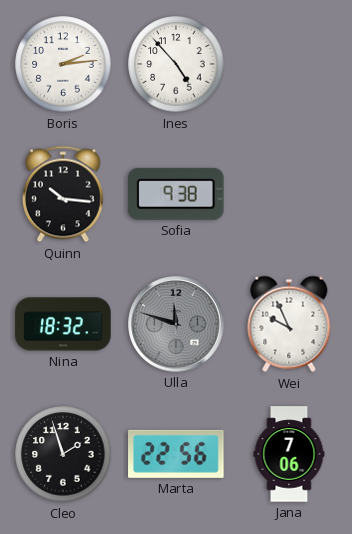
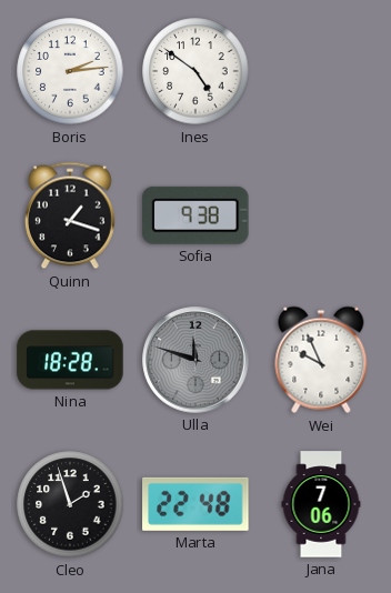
Ines: 4:53 -> 4:51 (195, 71)
Quinn: 10:16 -> 1:18 (70, 215)
Nina: 18:32 -> 18:28 (70, 360)
Marta: 22:56 -> 22:48 (195, 504)
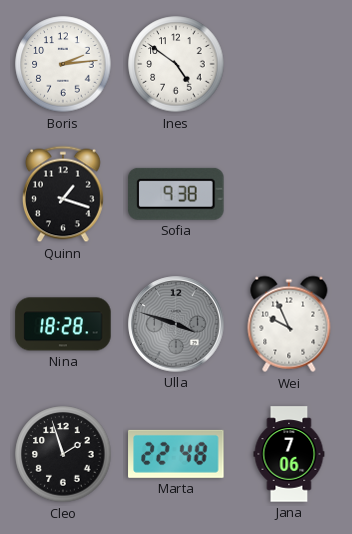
Ulla: 11:48 -> 3:48 (176, 324)
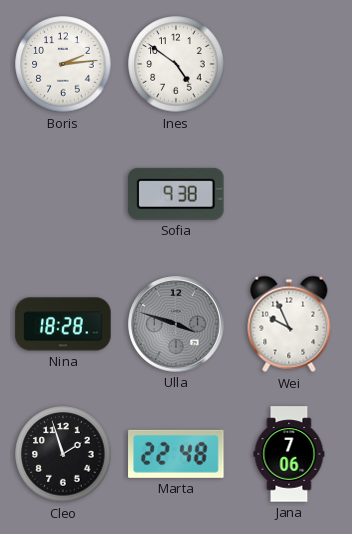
Quinn: 1:18 -> none (63, 194)
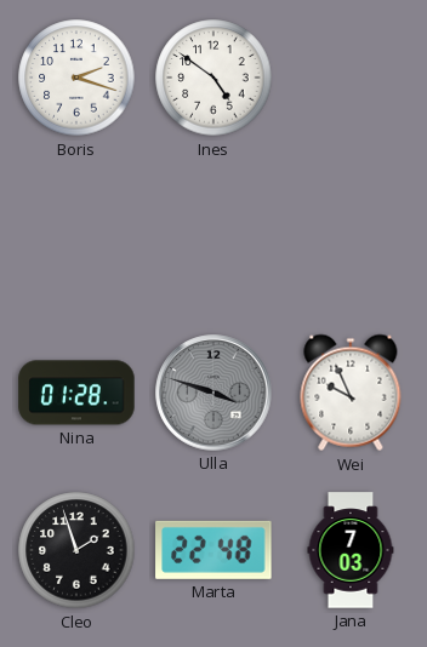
Boris: 2:14 -> 2:18 (76, 78)
Sofia: 9:38 -> none (176, 194)
Nina: 18:28 -> 01:28 (76, 393)
Jana: 7:06 -> 7:03 (351, 550)
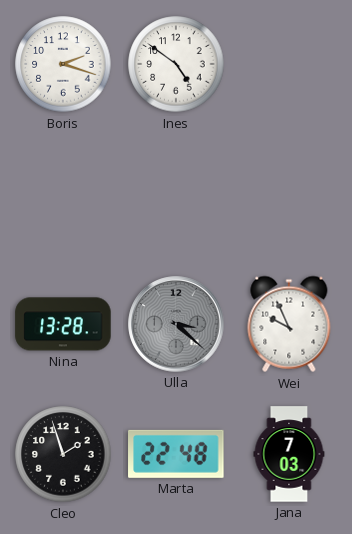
Nina: 01:28 -> 13:28 (63, 324)
Ulla: 3:48 -> 3:22 (176, 324)
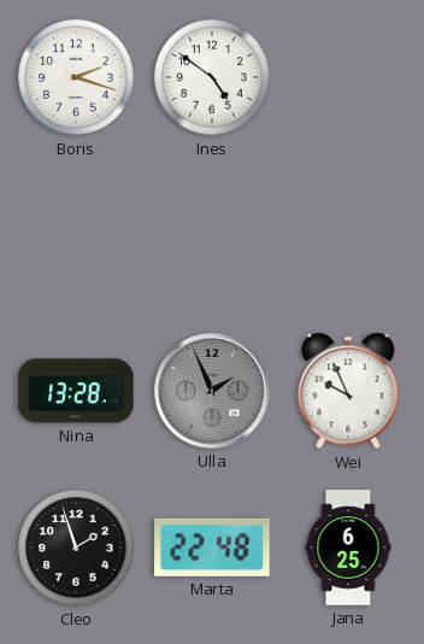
Ulla: 3:22 -> 1:56 (212, 391)
Jana: 7:03 -> 6:25 (348, 548)
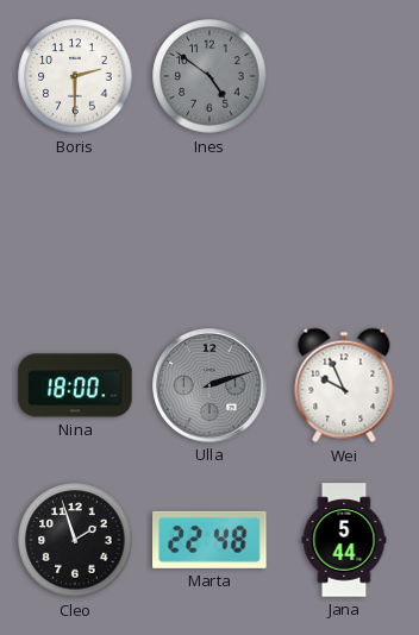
Boris: 2:18 -> 2:30 (75, 76)
Ines dial: white -> grey (209, 76)
Nina: 13:28 -> 18:00 (75, 385)
Ulla: 1:56 -> 2:12 (209, 385)
Jana: 6:25 -> 5:44 (344, 540)
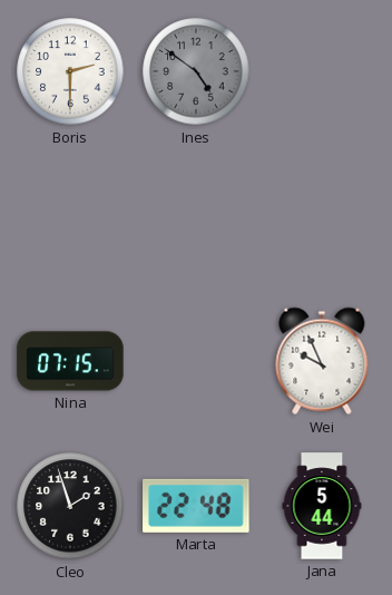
Nina: 18:00 -> 07:15 (70, 361)
Ulla: 2:12 -> none (209, 385)
